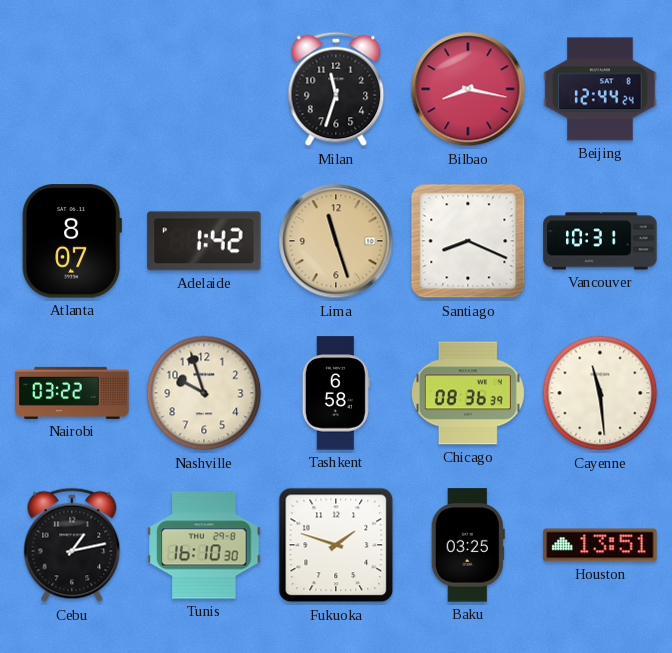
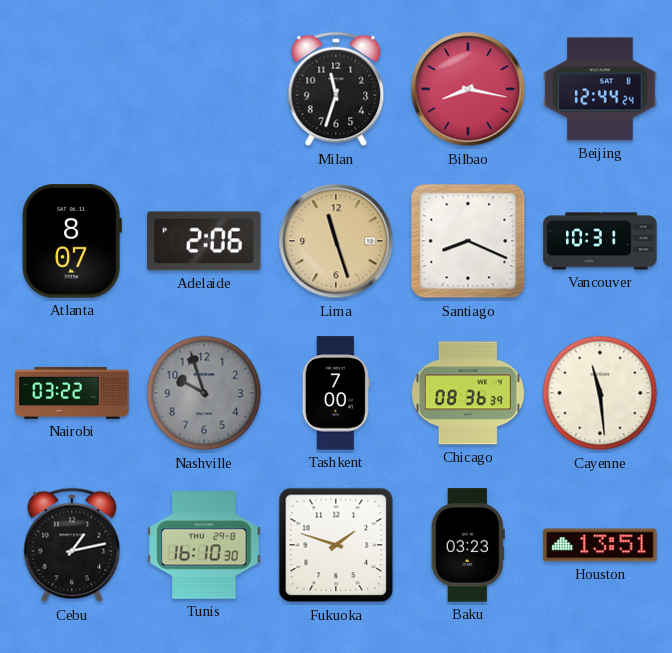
Adelaide: 1:42 -> 2:06 (204, 241)
Nashville dial: cream -> grey (204, 393)
Tashkent: 6:58 -> 7:00 (336, 393)
Baku: 03:25 -> 03:23 (468, 545)
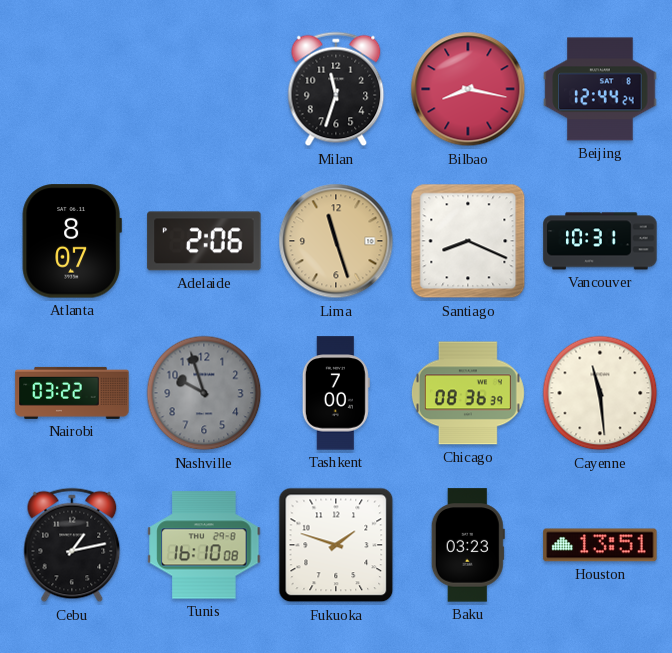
Tunis: 16:10:30 -> 16:10:08 (204, 545)
